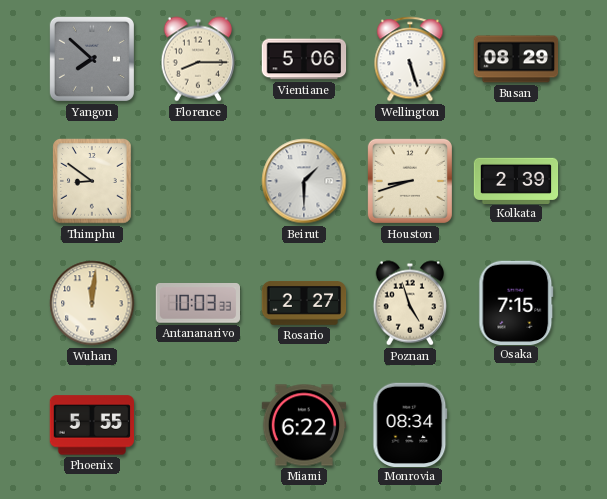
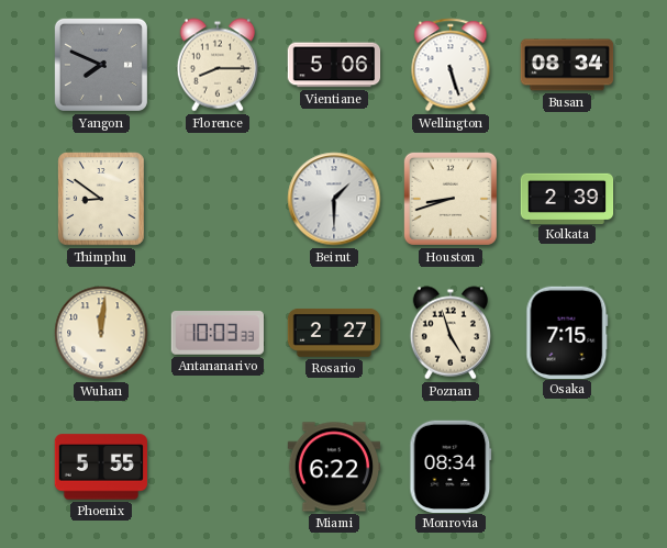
Yangon: 7:52 -> 7:49 (101, 65)
Busan: 08:29 -> 08:34 (567, 65)
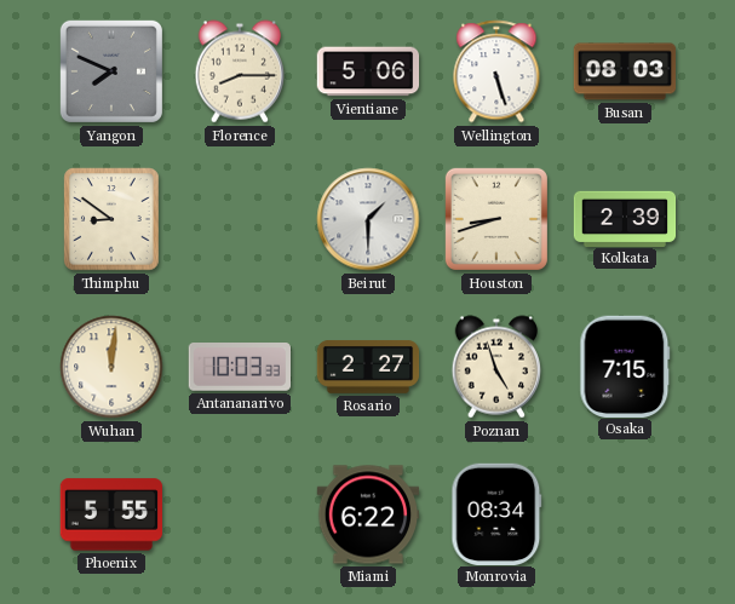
Busan: 08:34 -> 08:03 (625, 71)
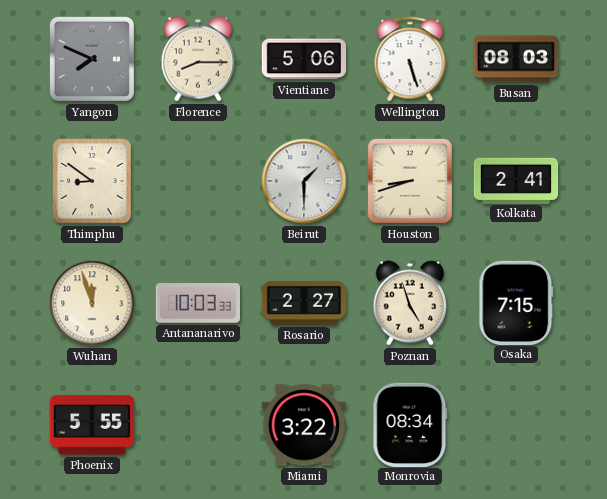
Kolkata: 2:39 -> 2:41 (516, 180)
Wuhan: 12:01 -> 11:57 (92, 303)
Miami: 6:22 -> 3:22 (304, 425)
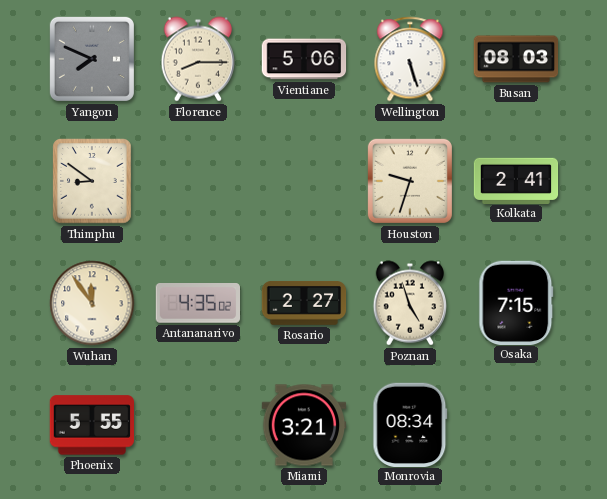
Beirut: 1:30 -> none (304, 181)
Houston: 8:42 -> 9:33 (410, 181)
Wuhan: 11:57 -> 11:54 (92, 303)
Antananarivo: 10:03 -> 4:35 (197, 304)
Miami: 3:22 -> 3:21 (304, 425)
